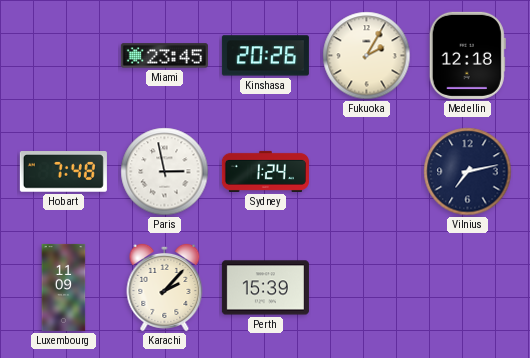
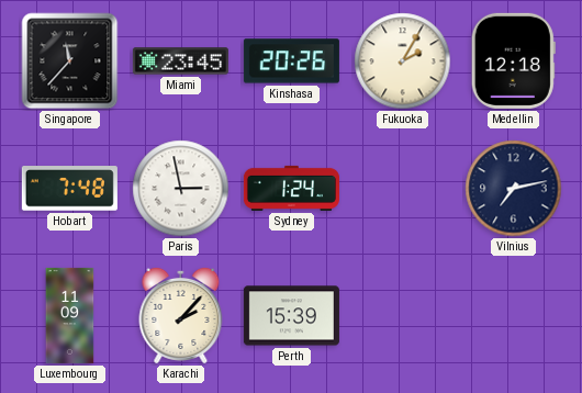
Singapore: none -> 11:37 (70, 61)
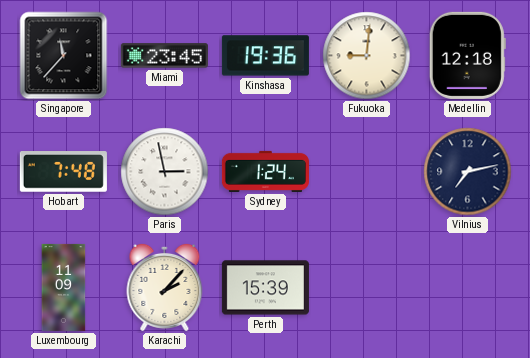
Kinshasa: 20:26 -> 19:36 (265, 56)
Fukuoka: 2:05 -> 9:01 (367, 56)
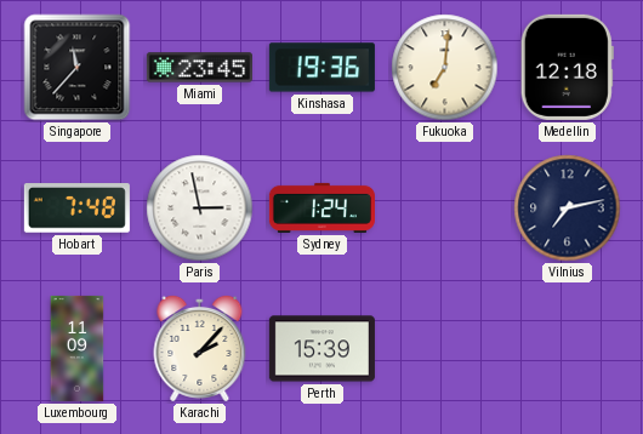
Fukuoka: 9:01 -> 7:01 (445, 68)
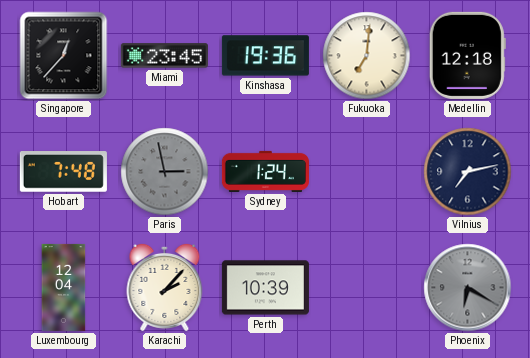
Singapore: 11:37 -> 12:37 (64, 56)
Paris dial: white -> grey (165, 172)
Luxembourg: 11:09 -> 12:04 (64, 287)
Perth: 15:39 -> 10:39 (265, 288)
Phoenix: none -> 6:20 (468, 288)
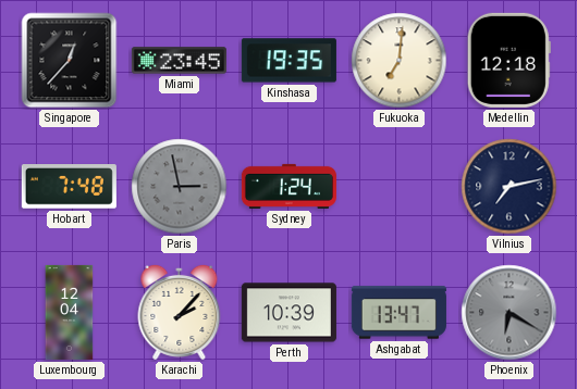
Kinshasa: 19:36 -> 19:35 (288, 61)
Ashgabat: none -> 13:47 (398, 313)
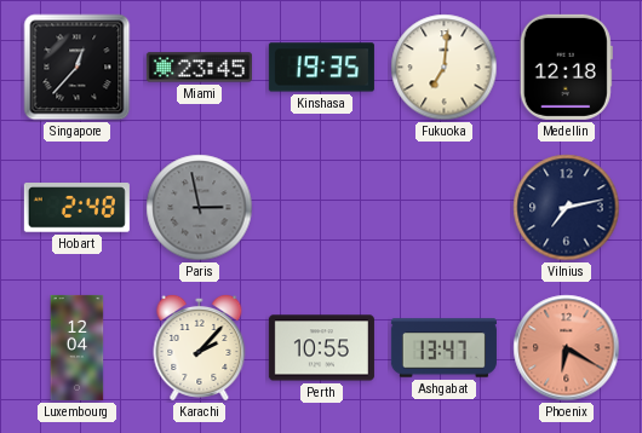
Hobart: 7:48 -> 2:48 (76, 208)
Sydney: 1:24 -> none (288, 186)
Perth: 10:39 -> 10:55 (321, 348)
Phoenix dial: grey -> salmon (567, 348)
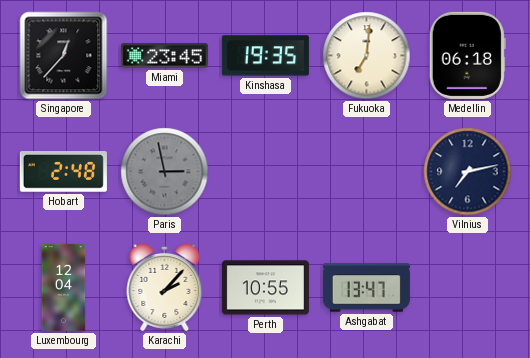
Medellin: 12:18 -> 06:18 (467, 55)
Phoenix: 6:20 -> none (567, 348)
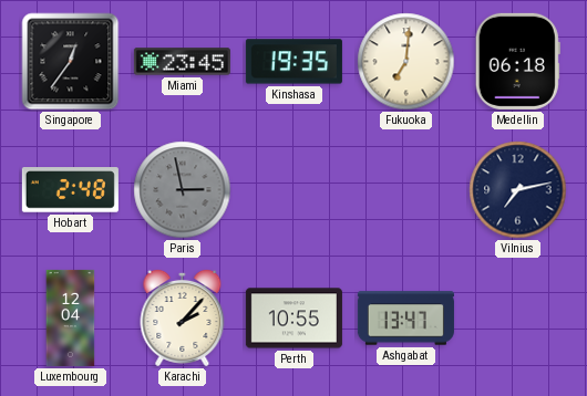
Singapore: 12:37 -> 12:36 (71, 62)
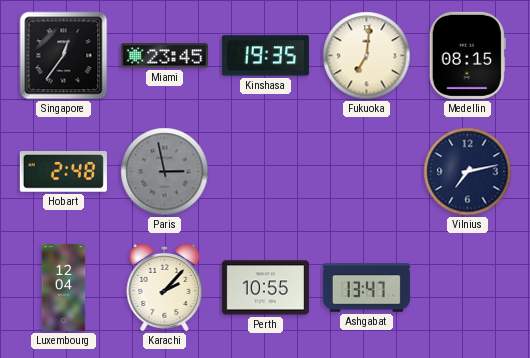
Medellin: 06:18 -> 08:15 (467, 55)
